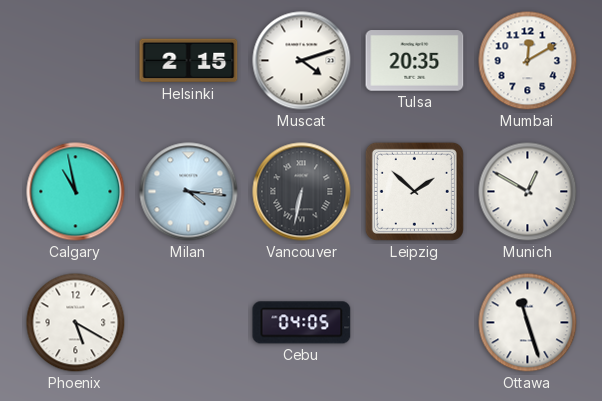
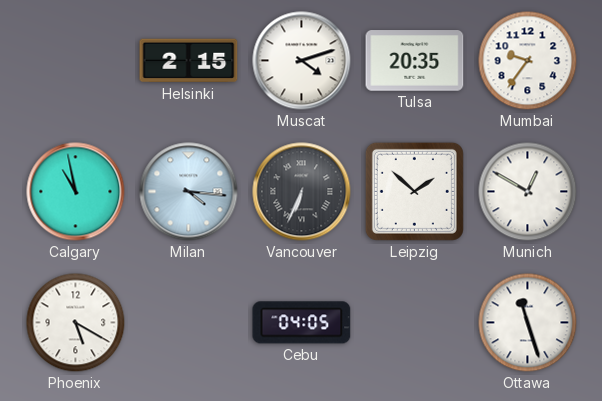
Mumbai: 12:10 -> 9:36 (528, 61)
Vancouver: 6:32 -> 6:34 (302, 192)
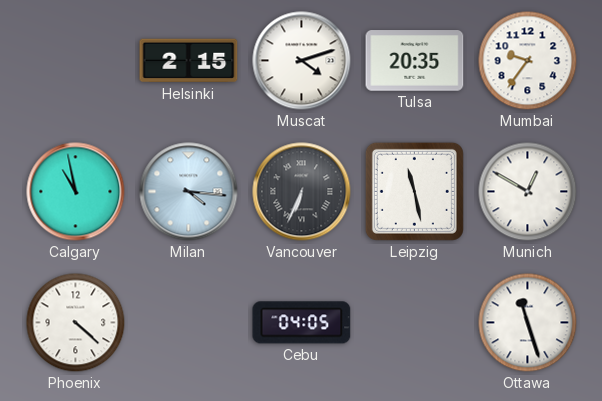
Leipzig: 1:52 -> 11:28 (414, 191)
Phoenix: 5:20 -> 4:22 (76, 323)
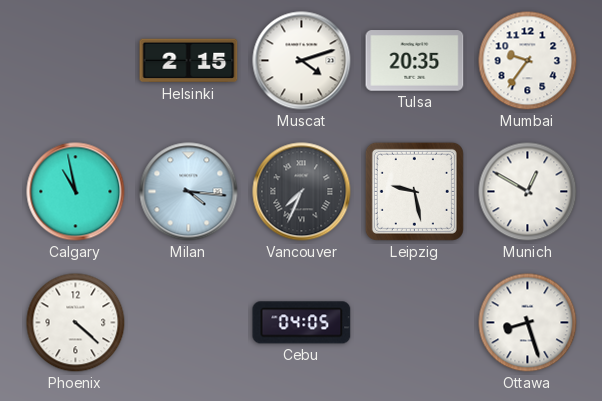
Vancouver: 6:34 -> 7:34 (302, 192)
Leipzig: 11:28 -> 9:28 (414, 191)
Ottawa: 11:27 -> 8:27 (528, 323)
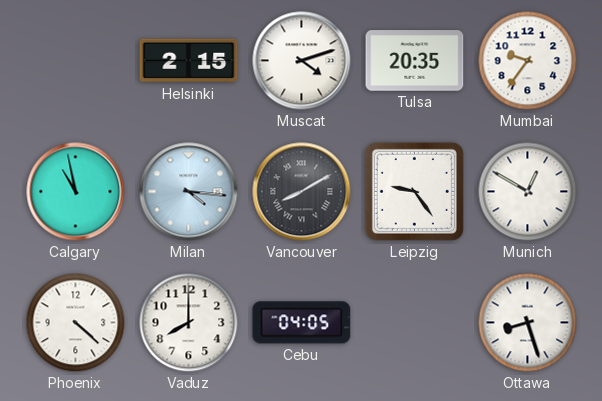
Vancouver: 7:34 -> 8:10 (302, 192)
Leipzig: 9:28 -> 9:24 (414, 191)
Vaduz: none -> 8:00 (189, 323)
